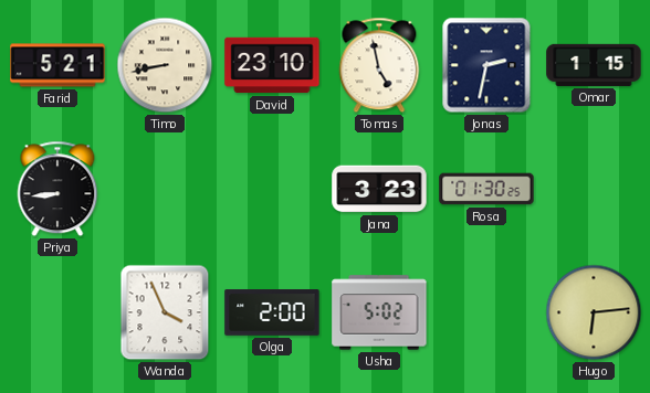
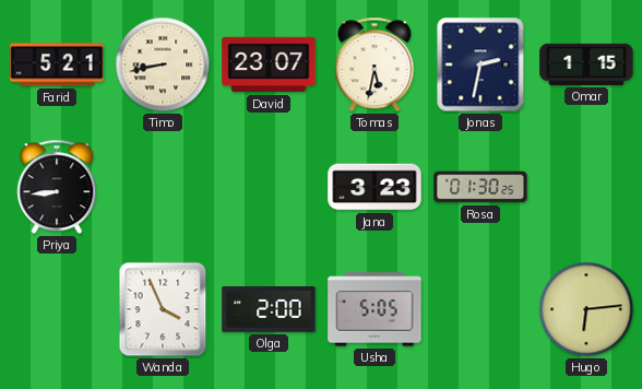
David: 23:10 -> 23:07 (269, 64)
Tomas: 4:58 -> 5:32 (374, 64)
Usha: 5:02 -> 5:05 (374, 309)
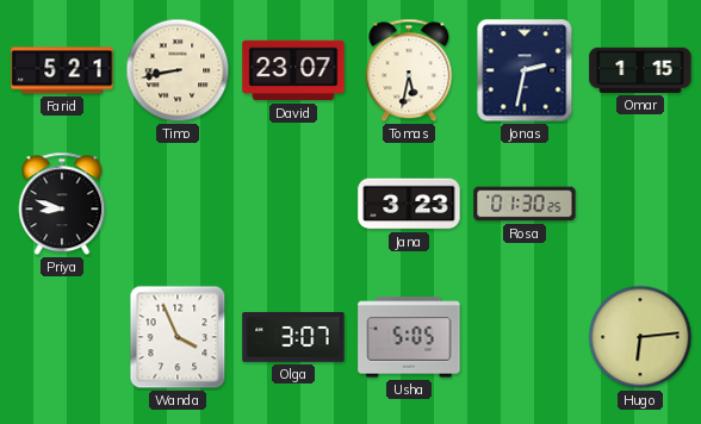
Priya: 8:44 -> 8:48 (62, 204)
Olga: 2:00 -> 3:07 (293, 337)
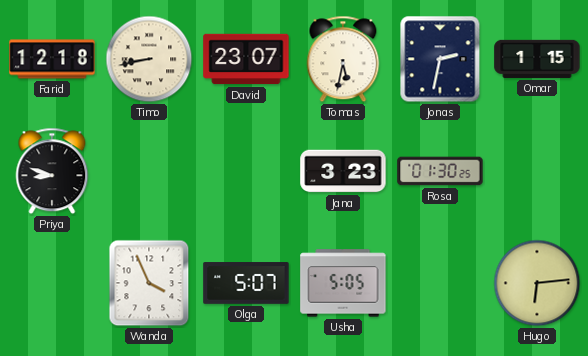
Farid: 5:21 -> 12:18 (52, 59)
Olga: 3:07 -> 5:07 (246, 283)
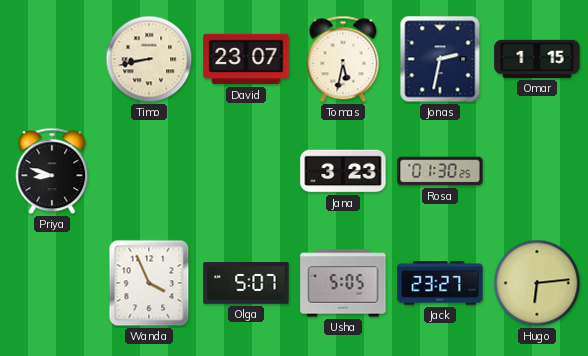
Farid: 12:18 -> none (52, 59)
Jack: none -> 23:27 (440, 283)
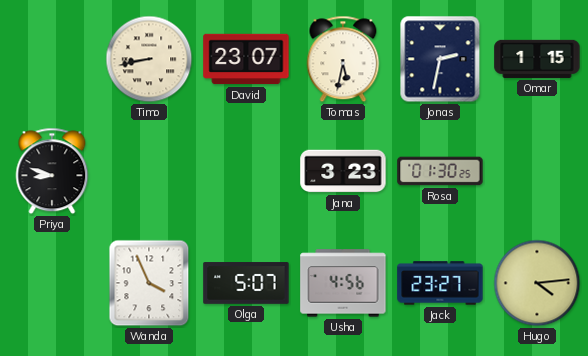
Usha: 5:05 -> 4:56 (343, 283)
Hugo: 6:14 -> 4:14 (537, 283)
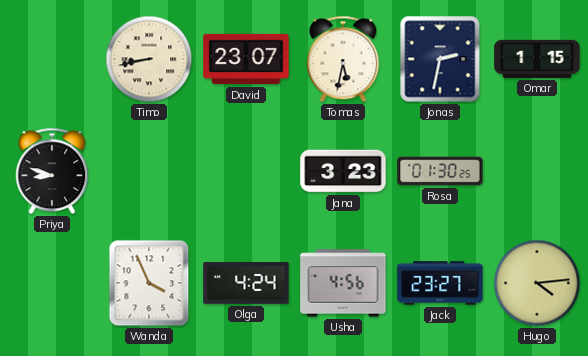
Olga: 5:07 -> 4:24 (246, 283)
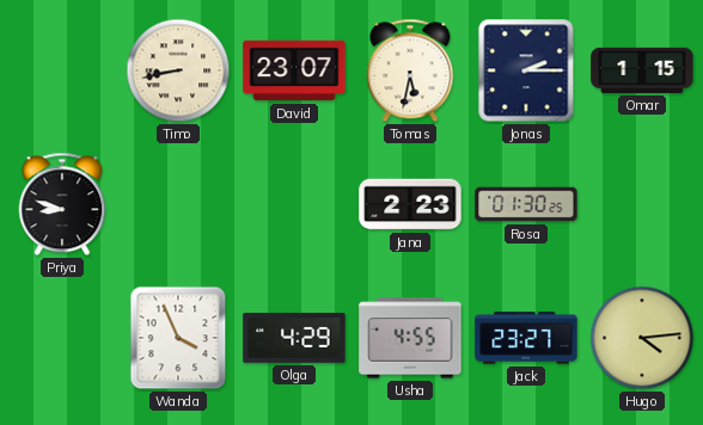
Jonas: 2:32 -> 2:15 (526, 70)
Jana: 3:23 -> 2:23 (410, 204)
Olga: 4:24 -> 4:29 (294, 338)
Usha: 4:56 -> 4:55 (410, 338)
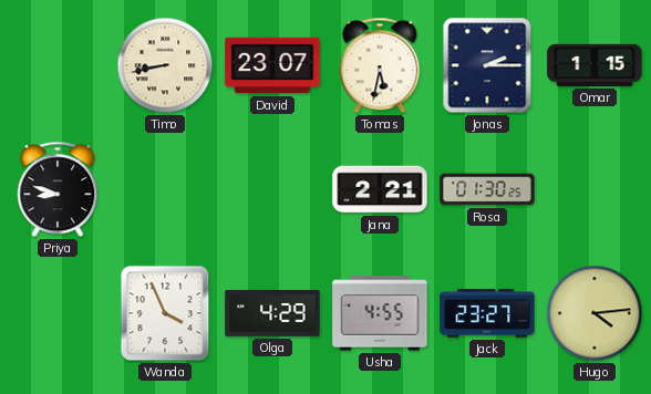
Jana: 2:23 -> 2:21 (380, 189)
